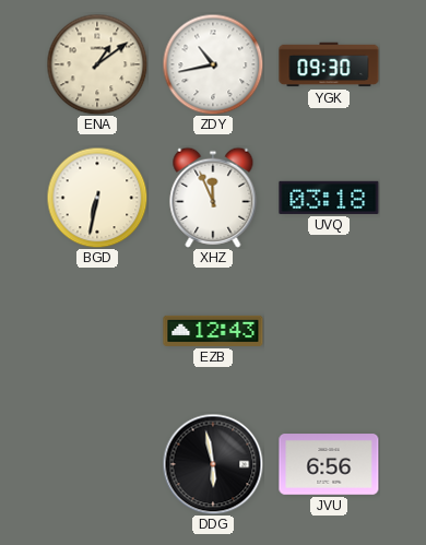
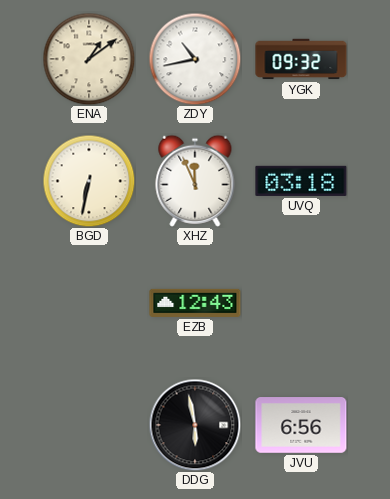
YGK: 09:30 -> 09:32 (301, 59)
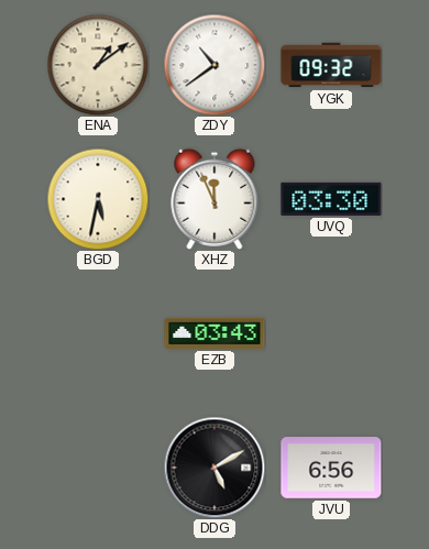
ZDY: 10:43 -> 10:39 (215, 65)
BGD: 6:32 -> 5:32 (98, 199)
UVQ: 03:18 -> 03:30 (331, 199)
EZB: 12:43 -> 03:43 (215, 333)
DDG: 5:58 -> 5:10 (215, 468)
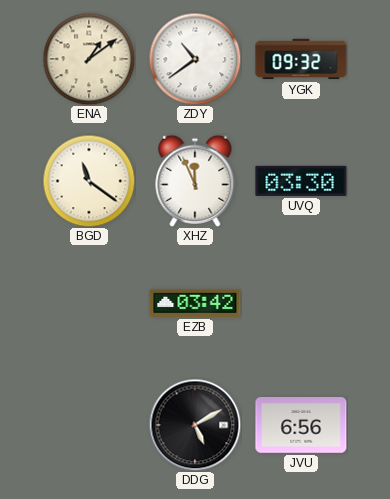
BGD: 5:32 -> 11:21 (89, 181)
EZB: 03:43 -> 03:42 (195, 303)
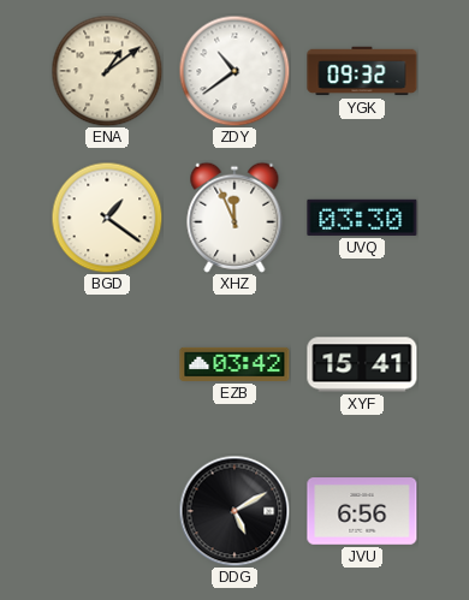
BGD: 11:21 -> 1:21 (107, 218)
XYF: none -> 15:41 (362, 364)
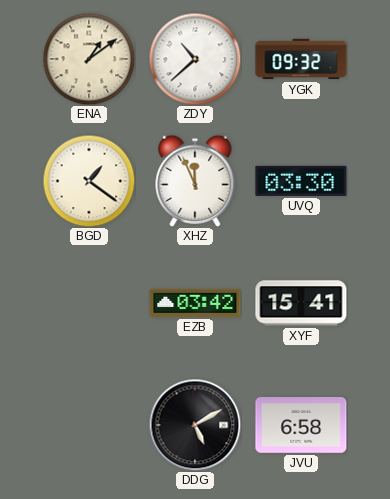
ZDY: 10:39 -> 10:38 (195, 59)
JVU: 6:56 -> 6:58 (301, 425)
